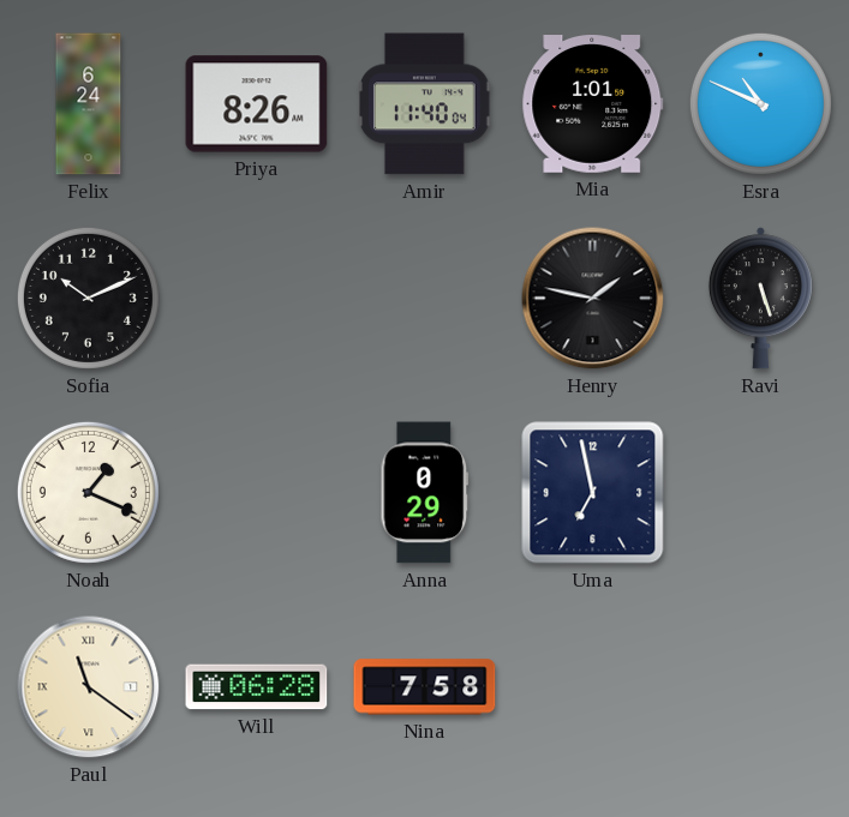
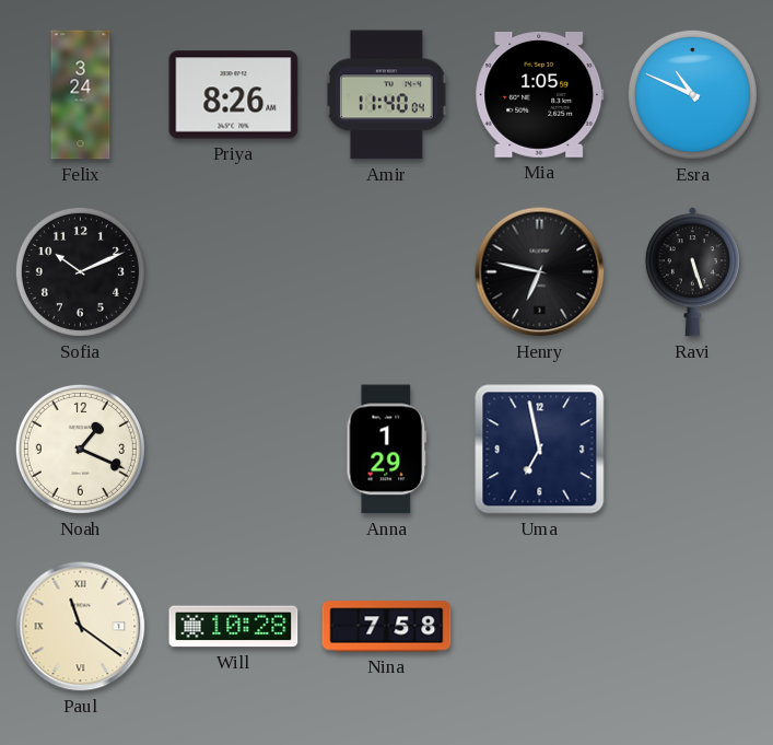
Felix: 6:24 -> 3:24 (81, 95)
Mia: 1:01 -> 1:05 (540, 95)
Henry: 1:47 -> 6:47 (540, 272)
Anna: 0:29 -> 1:29 (387, 450)
Will: 06:28 -> 10:28 (234, 627)
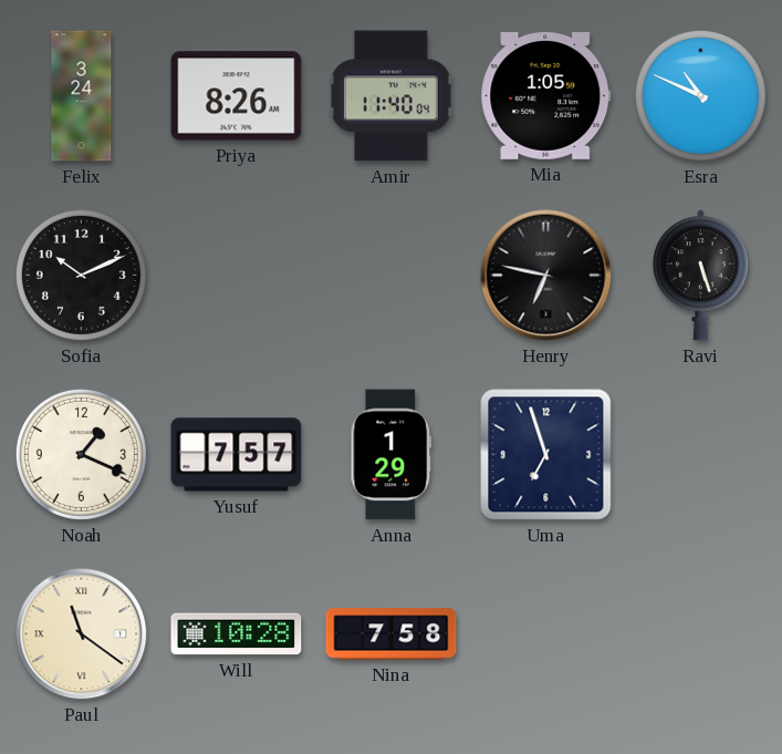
Yusuf: none -> 7:57 (237, 455)
Uma: 6:58 -> 6:57 (546, 455)
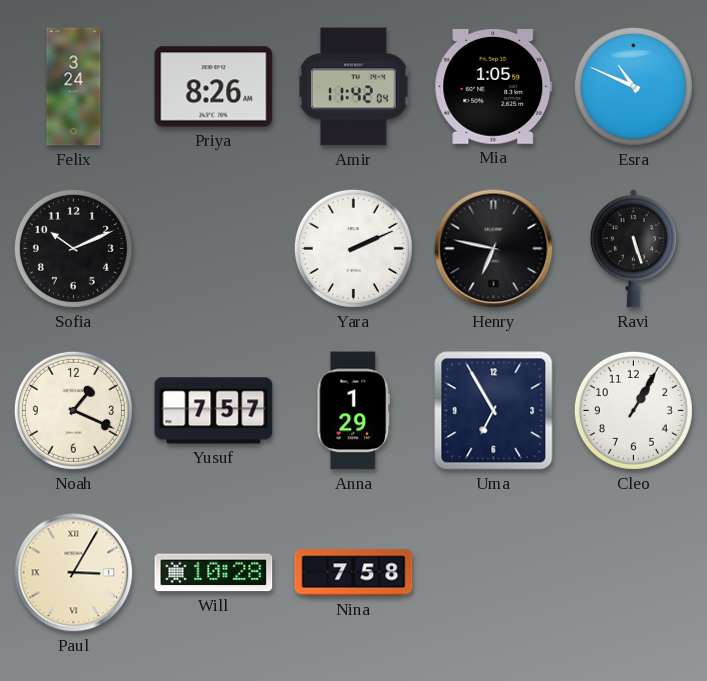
Amir: 11:40 -> 11:42 (354, 87)
Yara: none -> 2:11 (353, 248)
Uma: 6:57 -> 6:55 (494, 411)
Cleo: none -> 1:05 (633, 410)
Paul: 11:21 -> 3:05 (74, 573)
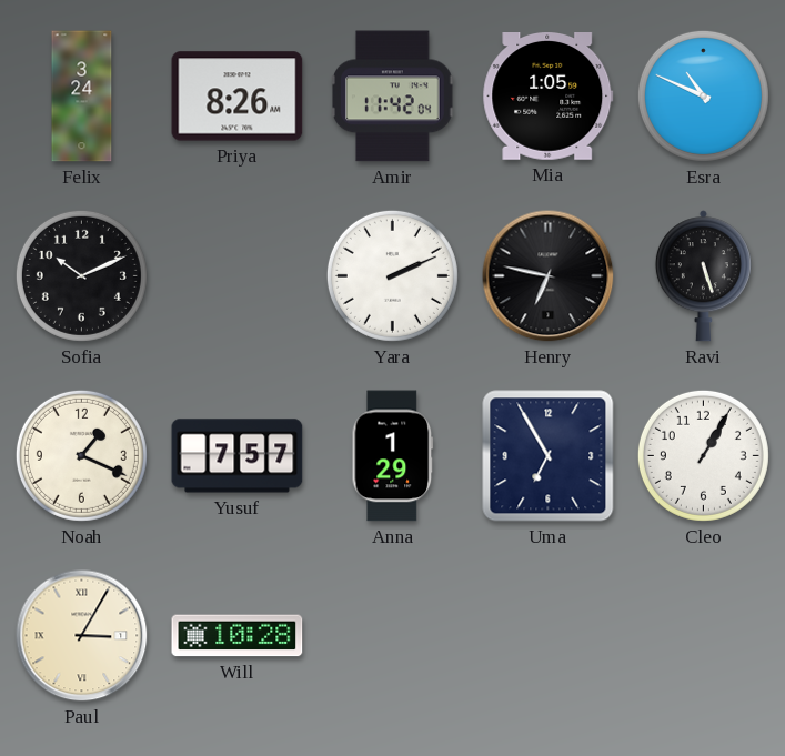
Nina: 7:58 -> none (354, 573)
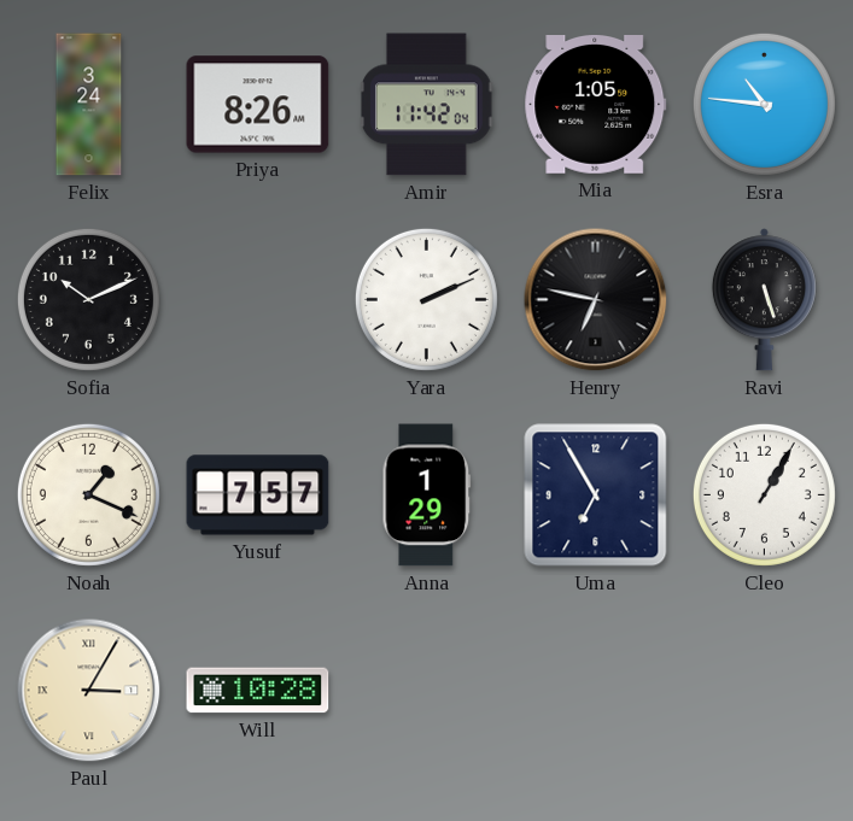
Esra: 10:49 -> 10:46 (764, 104)
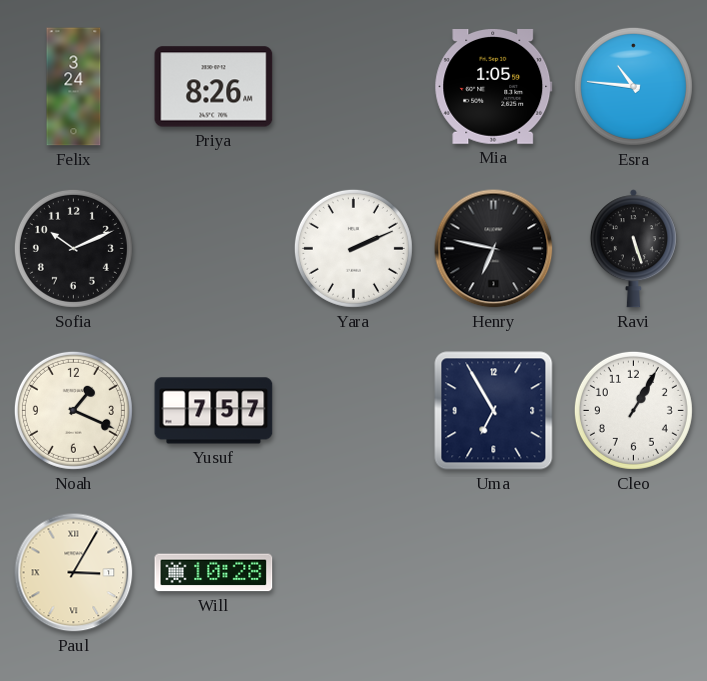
Amir: 11:42 -> none (427, 105)
Anna: 1:29 -> none (427, 495)
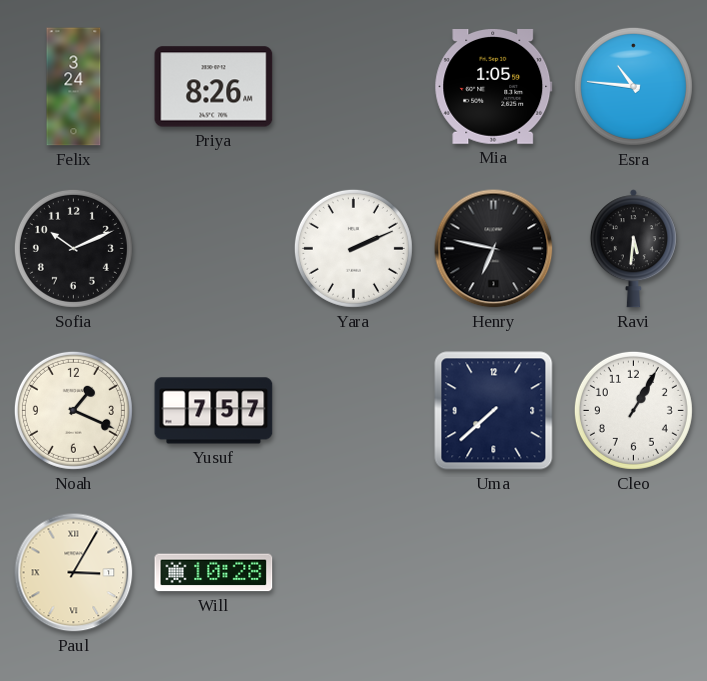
Ravi: 5:27 -> 5:31 (633, 249)
Uma: 6:55 -> 7:38 (494, 411)
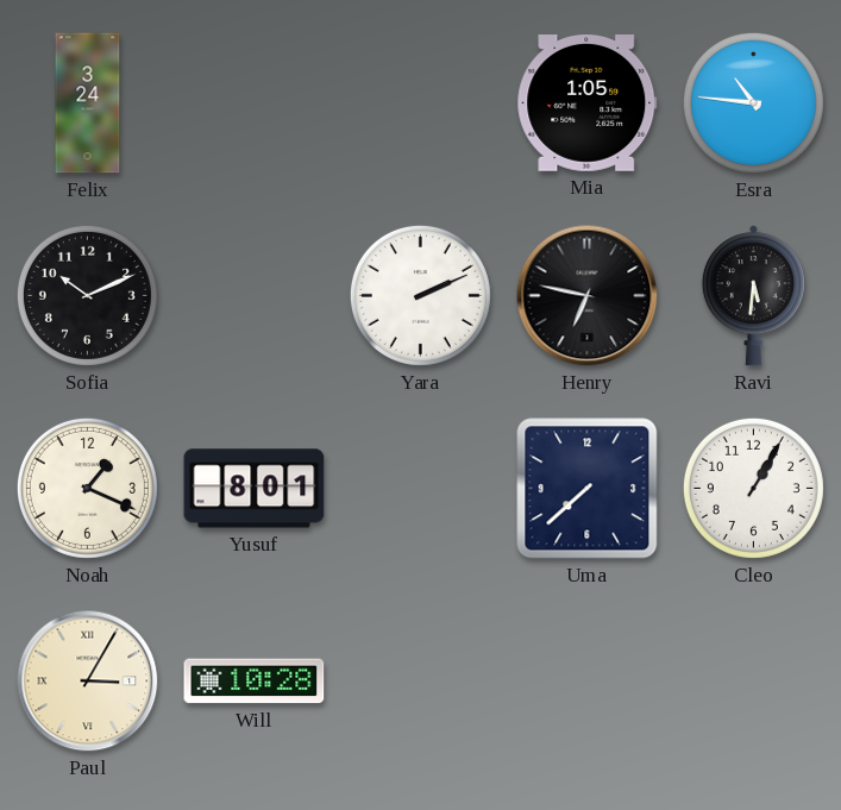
Priya: 8:26 -> none (214, 87)
Yusuf: 7:57 -> 8:01 (255, 489)
